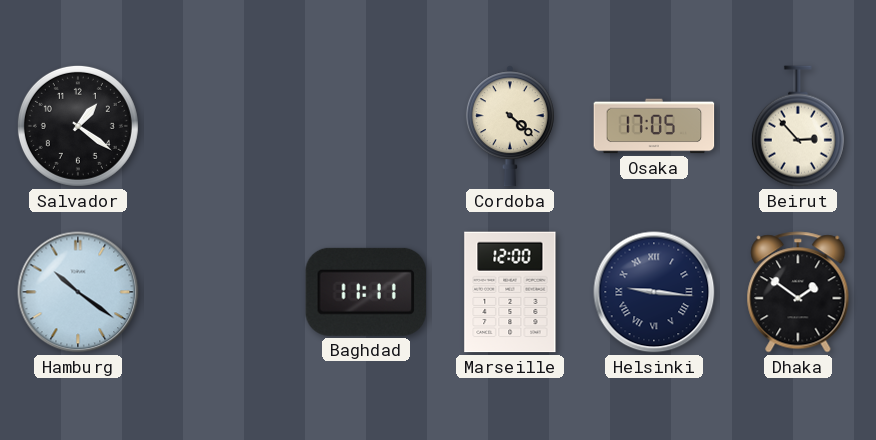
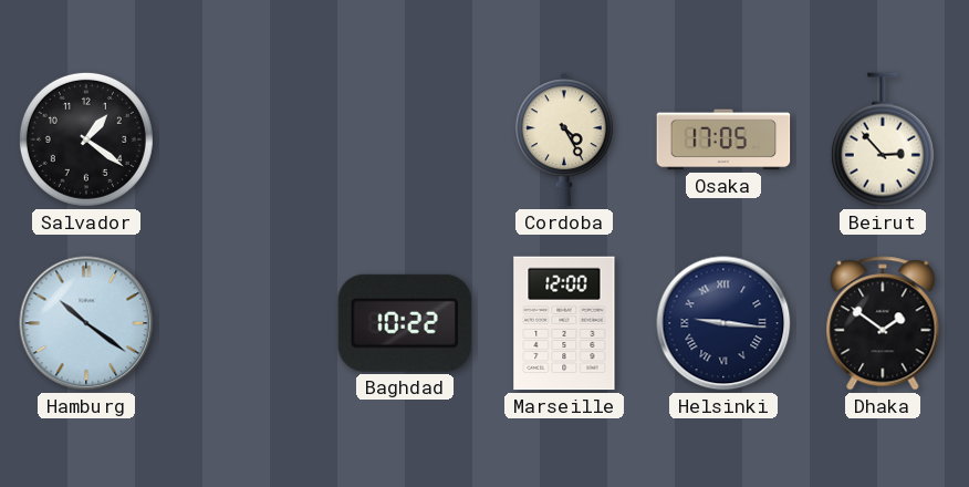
Cordoba: 4:22 -> 4:25 (564, 139)
Baghdad: 11:11 -> 10:22 (405, 323)
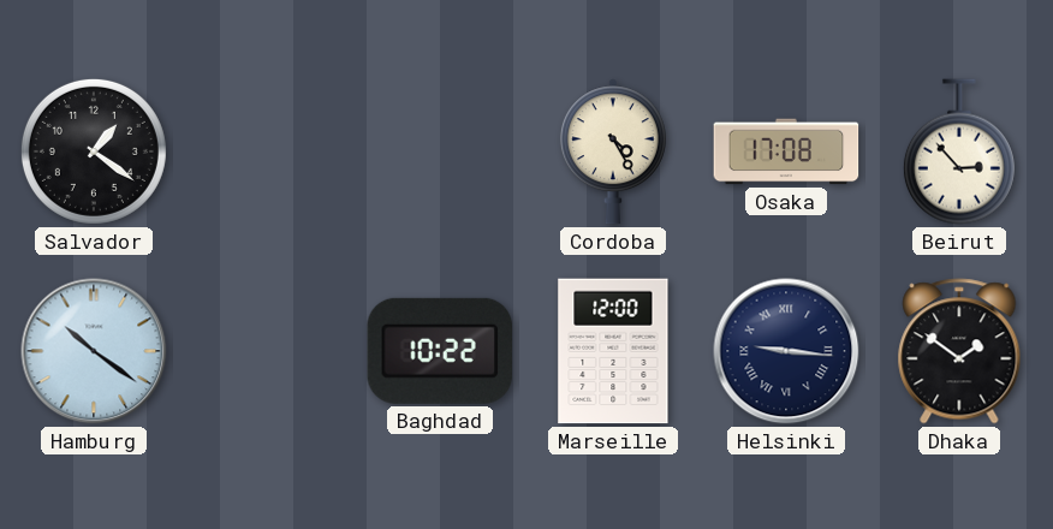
Osaka: 17:05 -> 17:08 (786, 151)
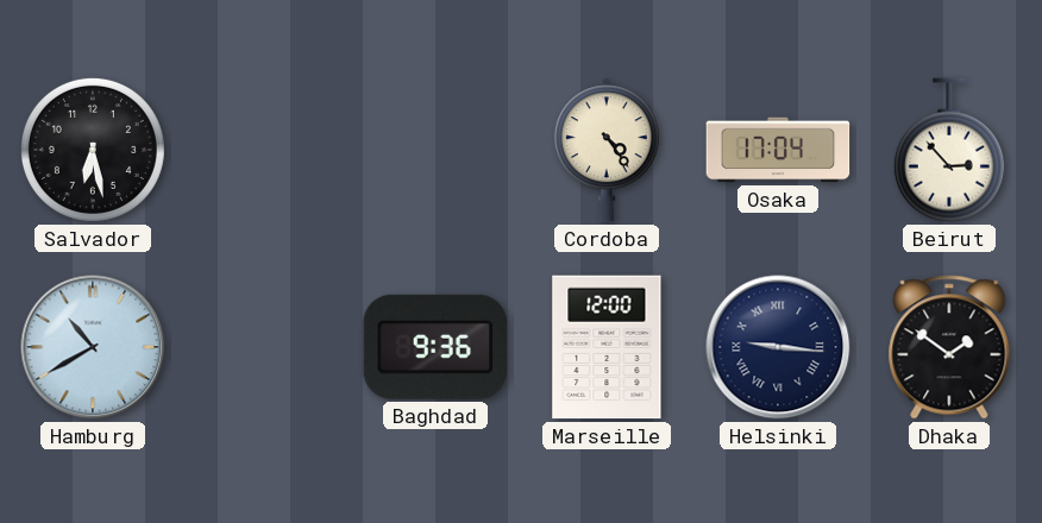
Salvador: 1:21 -> 6:28 (93, 150)
Cordoba: 4:25 -> 4:24 (607, 150)
Osaka: 17:08 -> 17:04 (778, 150)
Hamburg: 10:21 -> 10:40 (93, 347)
Baghdad: 10:22 -> 9:36 (435, 347)
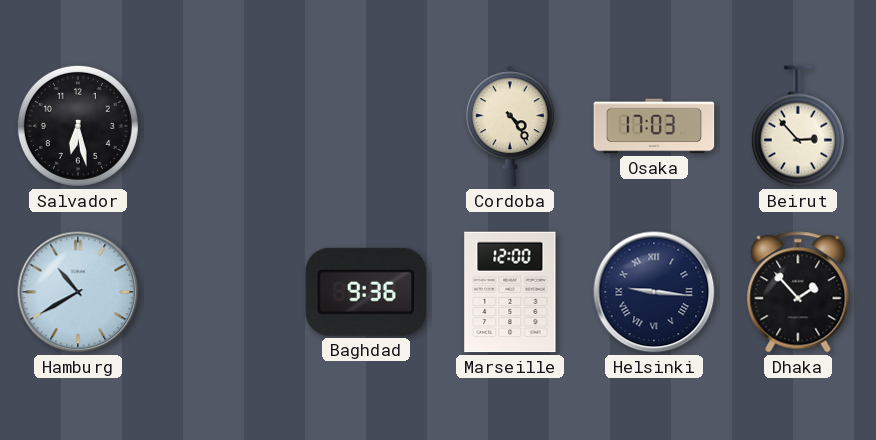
Osaka: 17:04 -> 17:03 (654, 126)
Dhaka: 1:51 -> 1:53 (798, 292)
